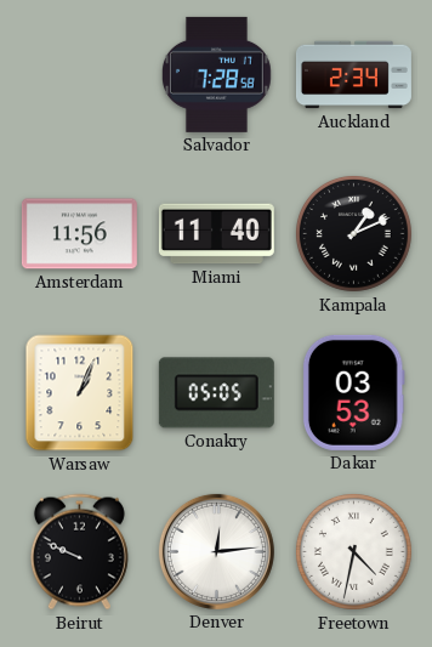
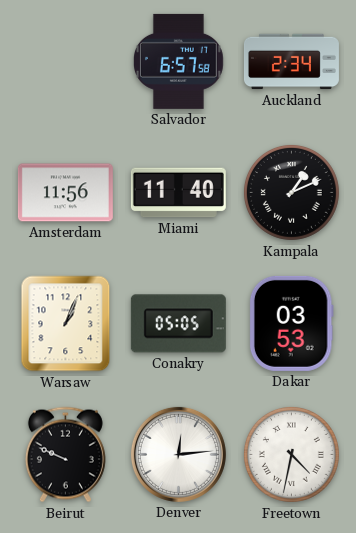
Salvador: 7:28 -> 6:57 (178, 61)
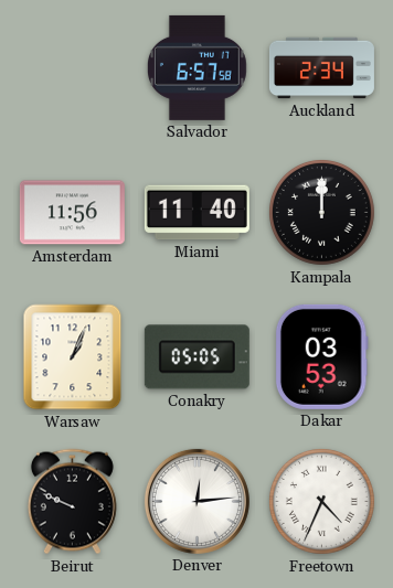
Kampala: 1:11 -> 12:00 (321, 212)
Freetown: 4:32 -> 4:34 (321, 501)
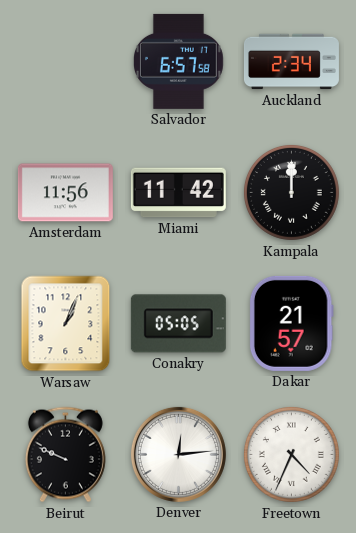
Miami: 11:40 -> 11:42 (178, 193)
Dakar: 03:53 -> 21:57 (291, 323)
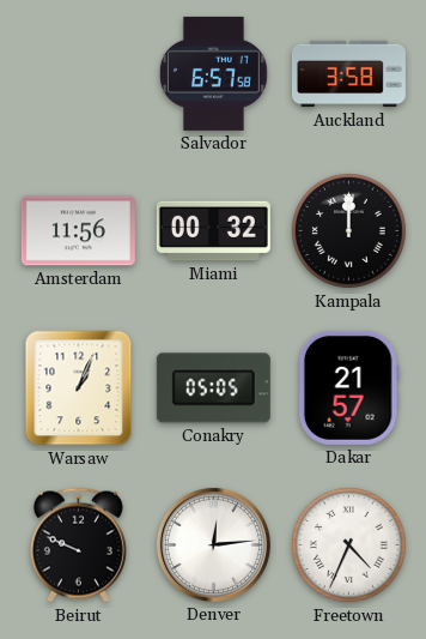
Auckland: 2:34 -> 3:58 (348, 74)
Miami: 11:42 -> 00:32 (213, 231)
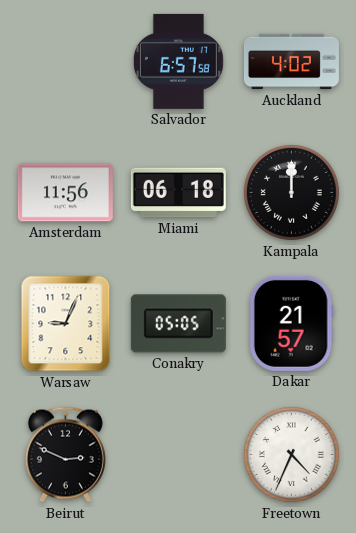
Auckland: 3:58 -> 4:02 (291, 62)
Miami: 00:32 -> 06:18 (178, 193)
Warsaw: 1:04 -> 9:04 (66, 324)
Beirut: 9:49 -> 2:49 (65, 455)
Denver: 12:14 -> none (213, 544)
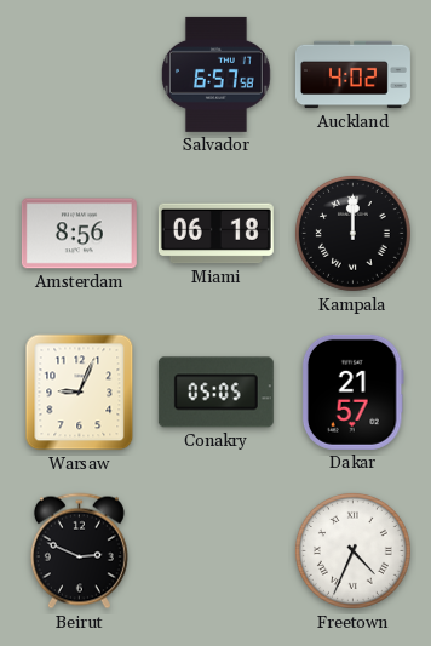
Amsterdam: 11:56 -> 8:56 (79, 234)
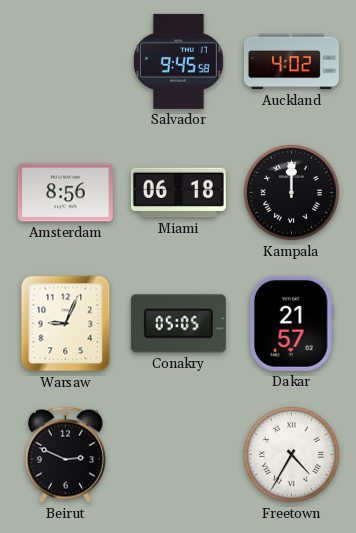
Salvador: 6:57 -> 9:45 (178, 61)
Freetown: 4:34 -> 4:35 (291, 454)
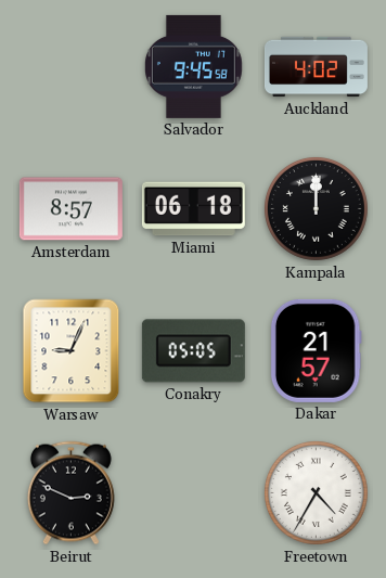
Amsterdam: 8:56 -> 8:57 (70, 209)
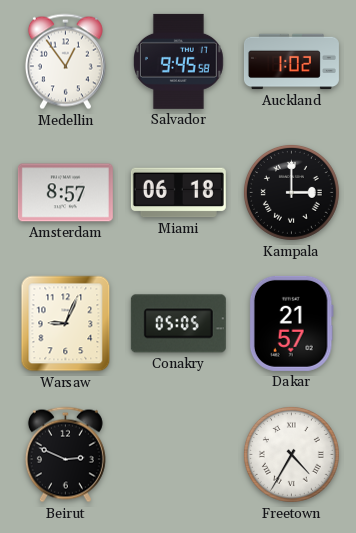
Medellin: none -> 12:54 (65, 62)
Auckland: 4:02 -> 1:02 (291, 62)
Kampala: 12:00 -> 3:00 (291, 192)
